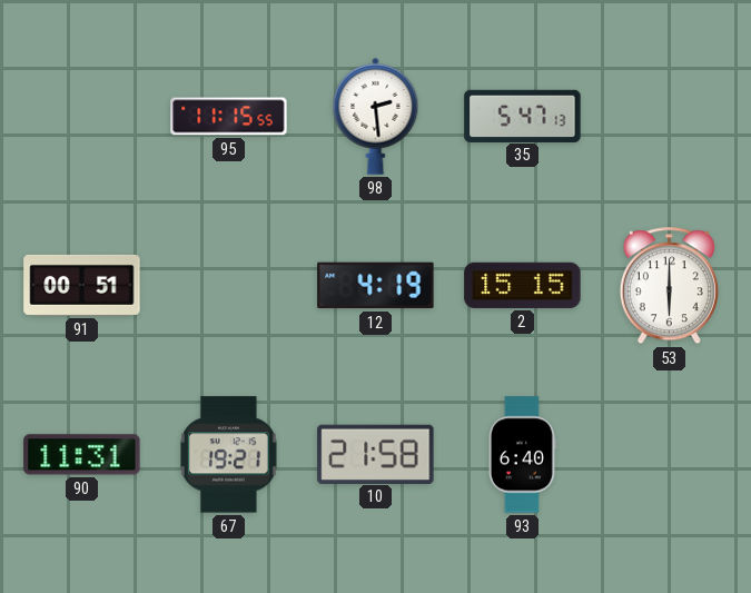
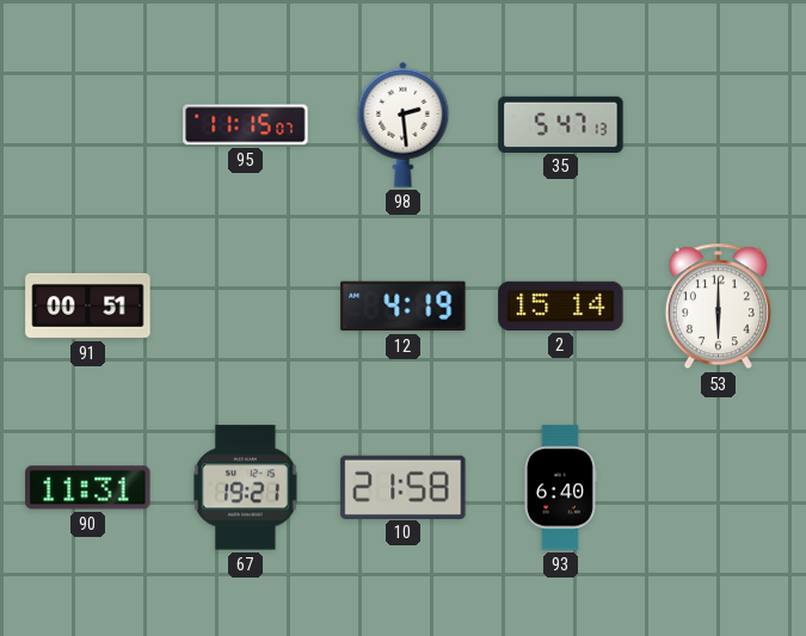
95: 11:15:55 -> 11:15:07 (246, 125)
2: 15:15 -> 15:14 (561, 305)
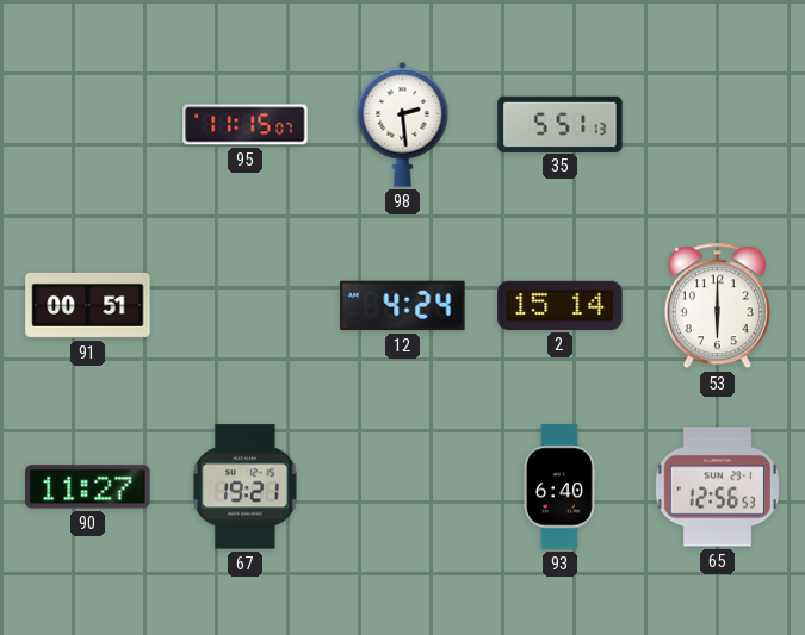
35: 5:47 -> 5:51 (561, 124)
12: 4:19 -> 4:24 (403, 306)
90: 11:31 -> 11:27 (88, 487)
10: 21:58 -> none (404, 487)
65: none -> 12:56 (717, 487)
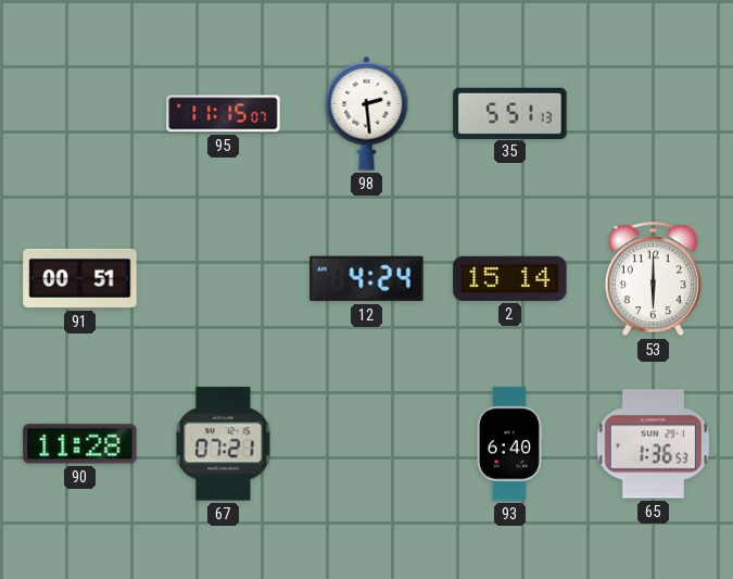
90: 11:27 -> 11:28 (80, 444)
67: 19:21 -> 07:21 (224, 444)
65: 12:56 -> 1:36 (653, 444)
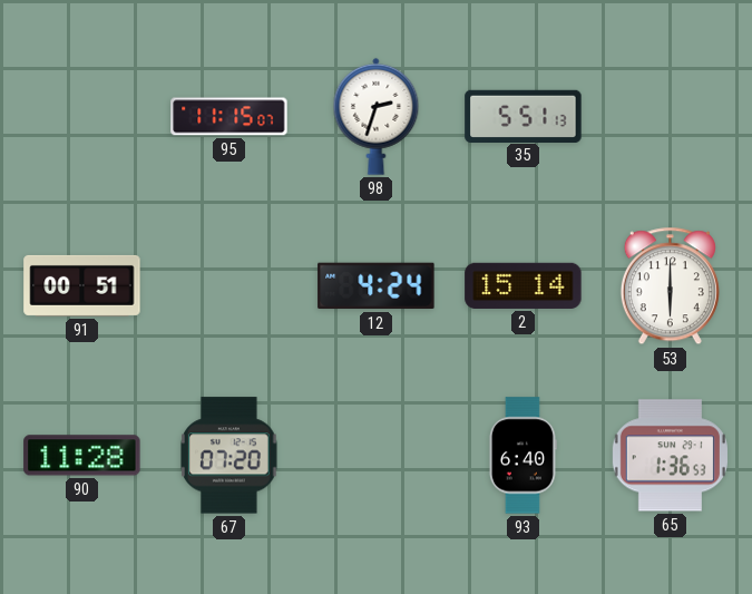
98: 2:29 -> 2:33 (377, 116)
67: 07:21 -> 07:20 (229, 456)
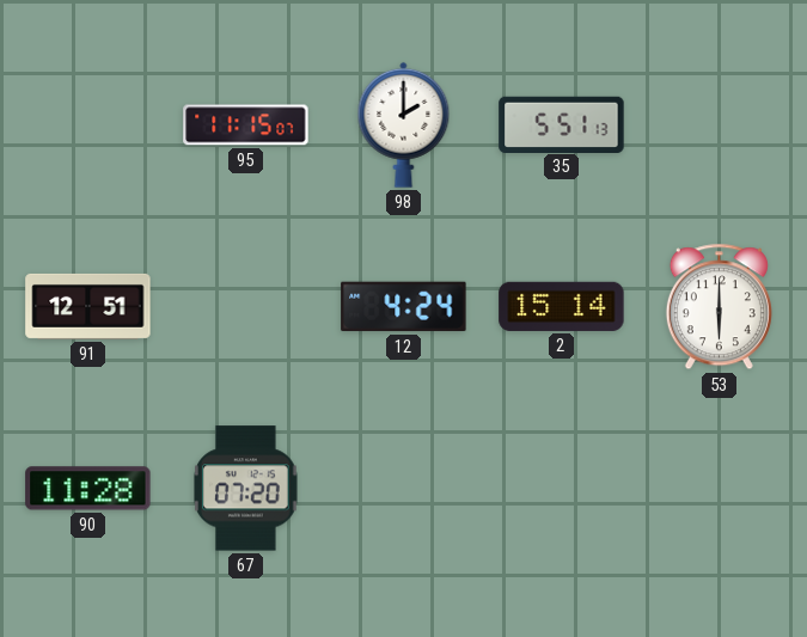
98: 2:33 -> 2:00 (404, 124)
91: 00:51 -> 12:51 (88, 306)
93: 6:40 -> none (523, 456)
65: 1:36 -> none (670, 456)
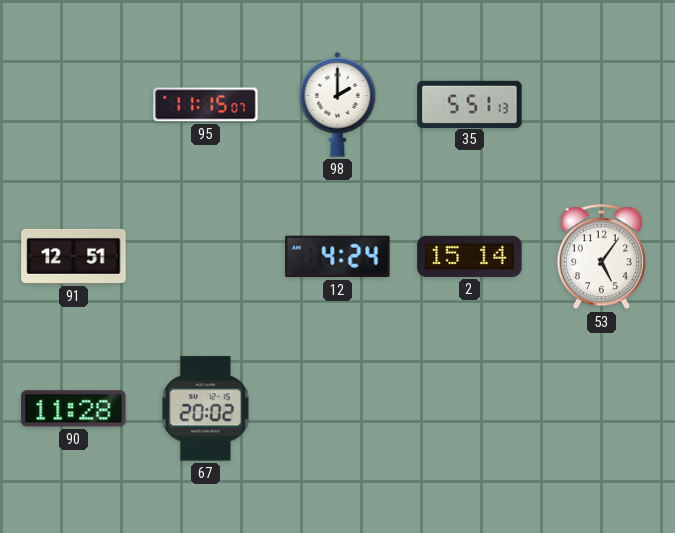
53: 6:00 -> 5:06 (601, 257)
67: 07:20 -> 20:02 (206, 409)
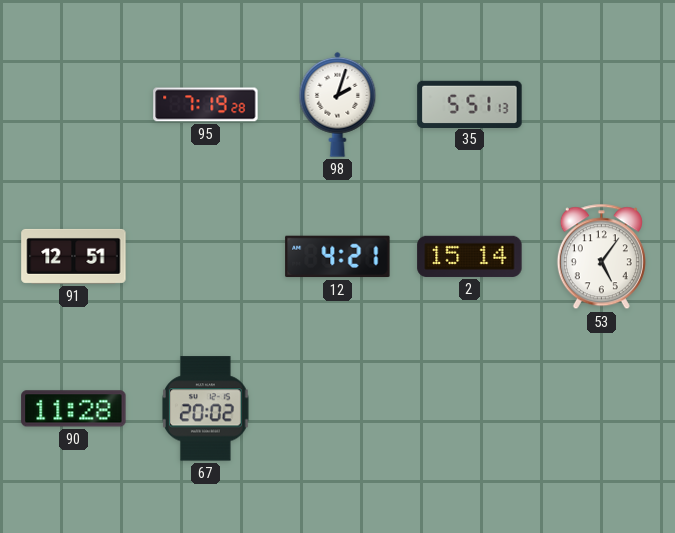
95: 11:15 -> 7:19 (206, 105)
98: 2:00 -> 2:03 (338, 104)
12: 4:24 -> 4:21 (338, 257)
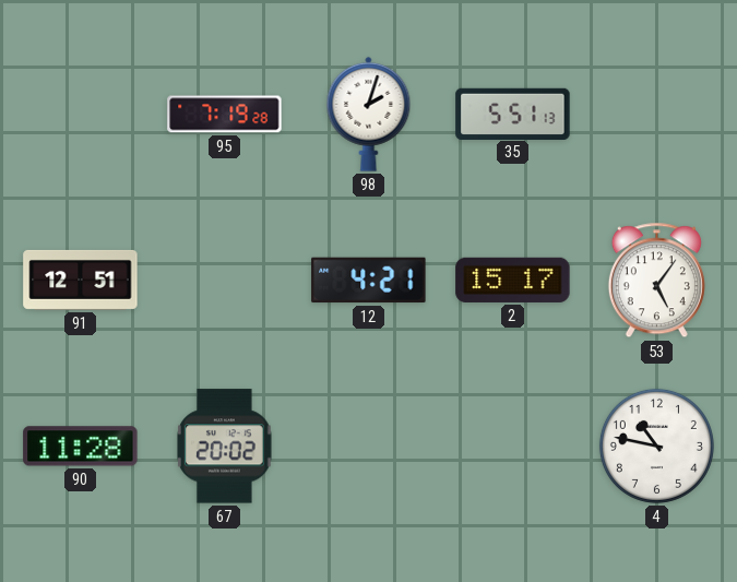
2: 15:14 -> 15:17 (513, 280)
4: none -> 10:47 (656, 446)
